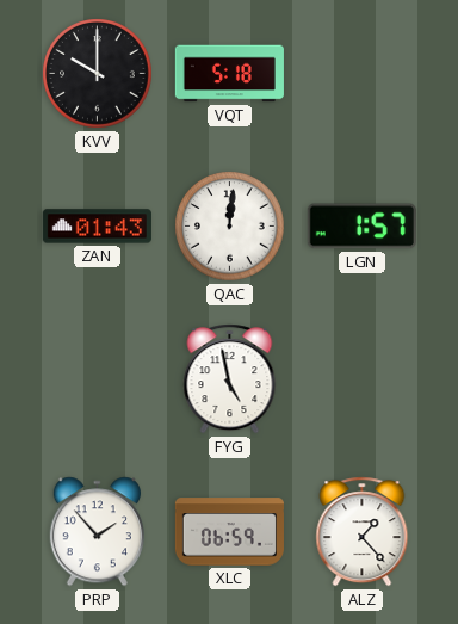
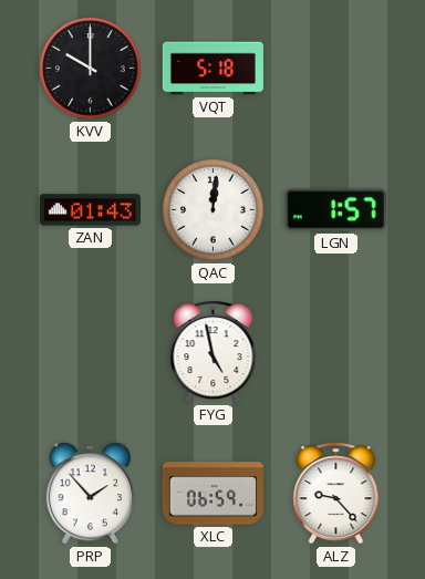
ALZ: 1:23 -> 9:23 (336, 494)
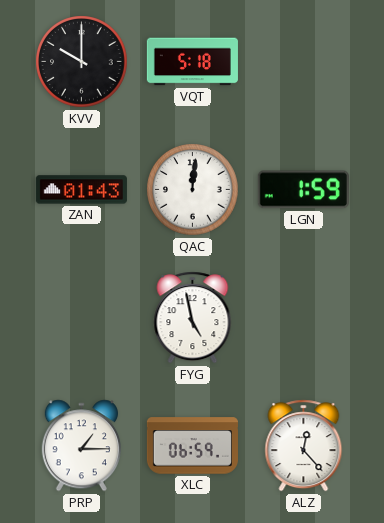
LGN: 1:57 -> 1:59 (303, 190)
PRP: 1:53 -> 1:15 (81, 446)
ALZ: 9:23 -> 12:23 (304, 446)
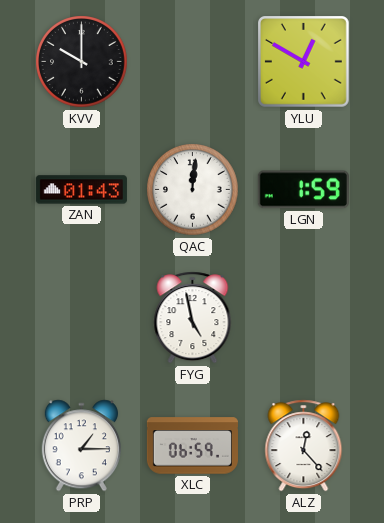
VQT: 5:18 -> none (192, 62)
YLU: none -> 12:50 (304, 62)
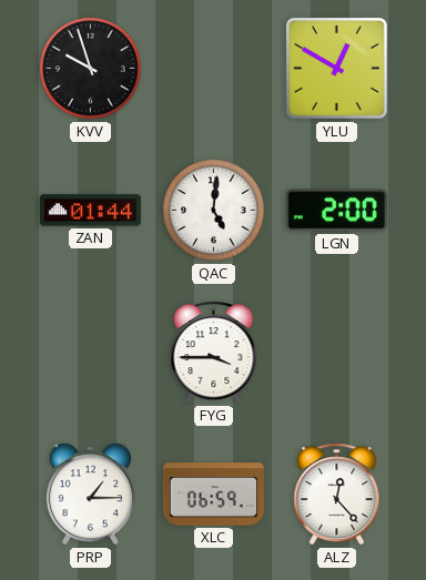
KVV: 10:00 -> 9:57 (91, 69)
ZAN: 01:43 -> 01:44 (90, 211)
QAC: 12:01 -> 5:01 (214, 211)
LGN: 1:59 -> 2:00 (336, 211)
FYG: 4:58 -> 3:45 (214, 353)
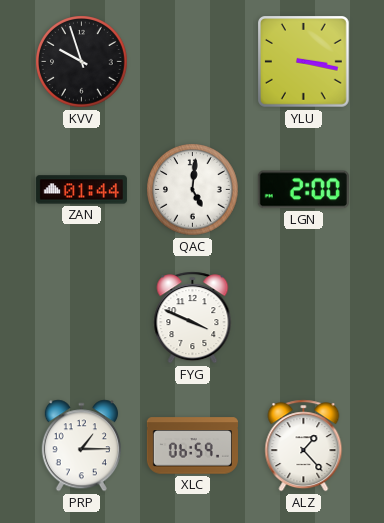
YLU: 12:50 -> 3:17 (304, 62)
FYG: 3:45 -> 3:49 (193, 318)
ALZ: 12:23 -> 1:23 (304, 446)
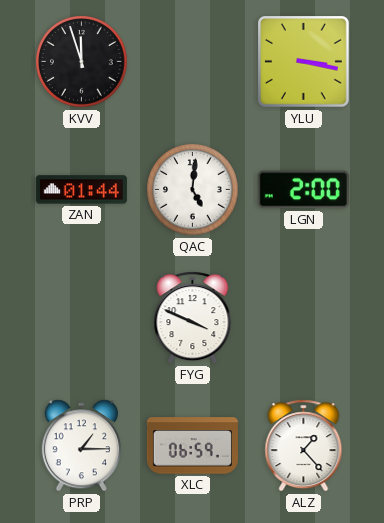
KVV: 9:57 -> 11:57 (82, 62)
